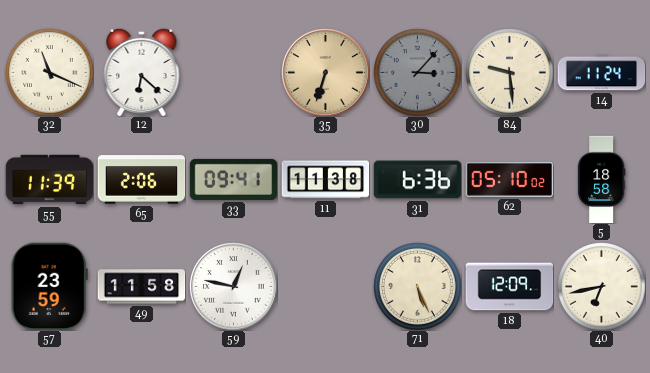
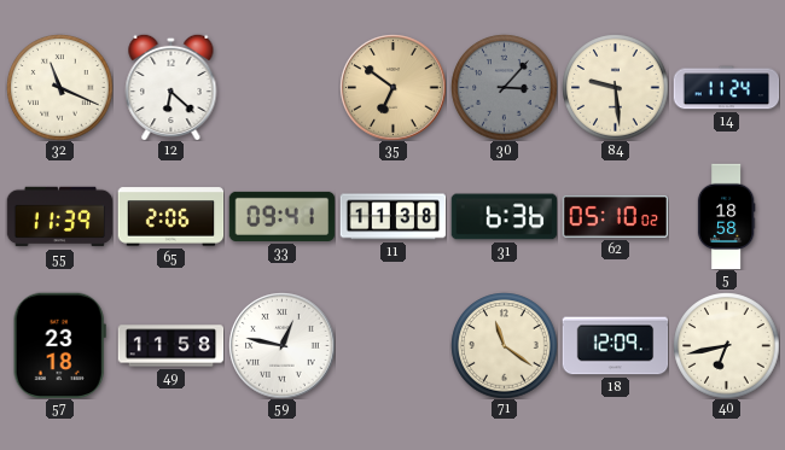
35: 6:33 -> 6:51 (392, 87)
57: 23:59 -> 23:18 (59, 345)
71: 5:26 -> 11:21 (504, 345)
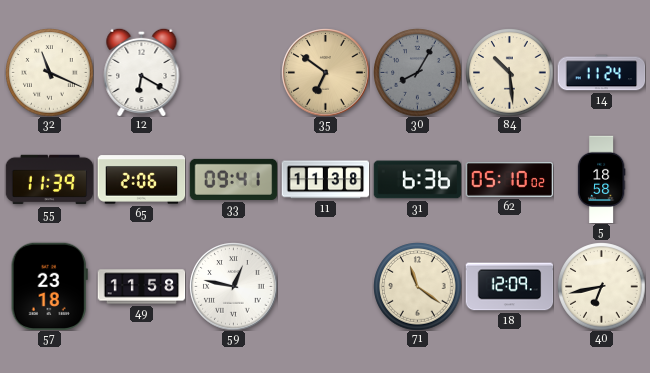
12: 6:22 -> 6:20 (142, 72)
30: 3:07 -> 8:05 (417, 72)
84: 9:29 -> 10:29 (509, 72)
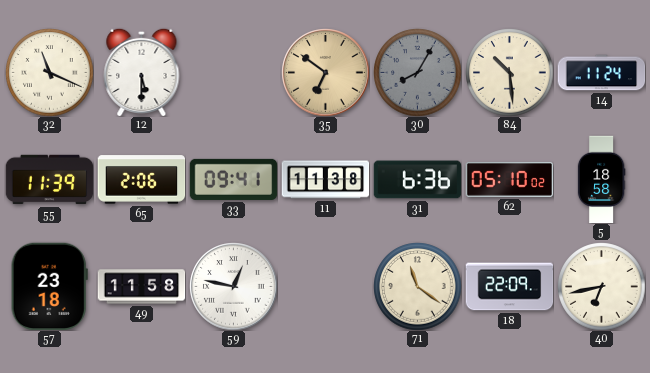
12: 6:20 -> 5:30 (142, 72)
18: 12:09 -> 22:09 (509, 287)
